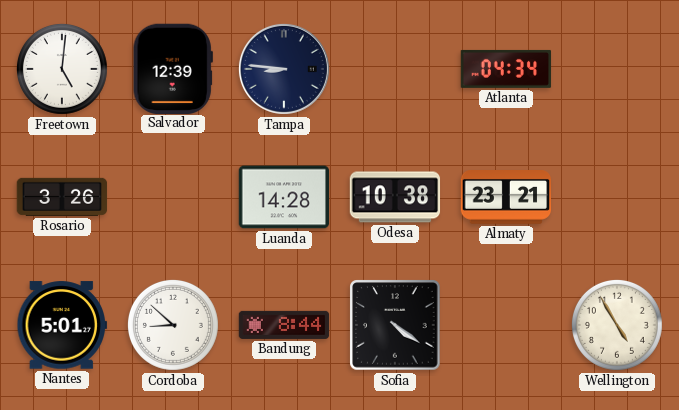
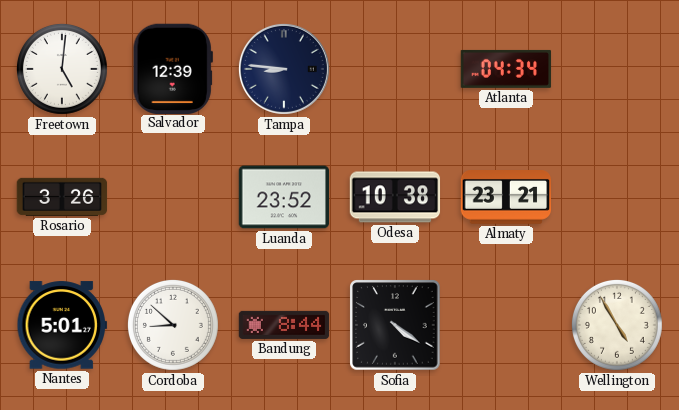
Luanda: 14:28 -> 23:52 (284, 197)
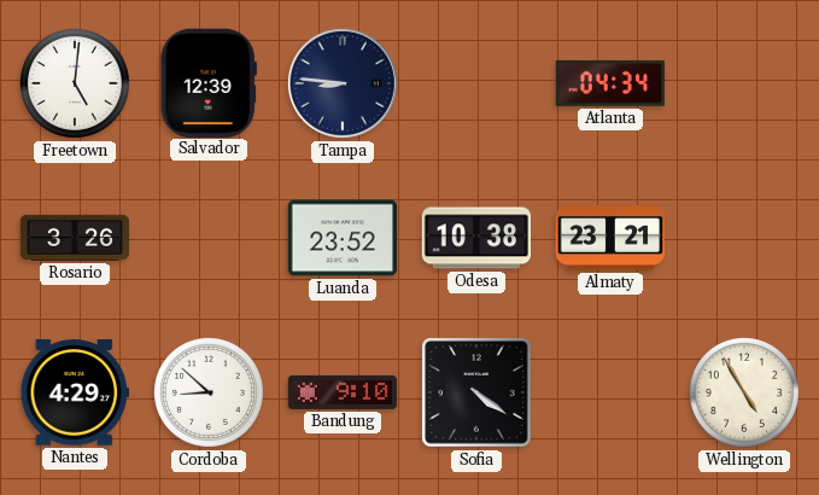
Nantes: 5:01 -> 4:29 (75, 392)
Bandung: 8:44 -> 9:10 (343, 392)
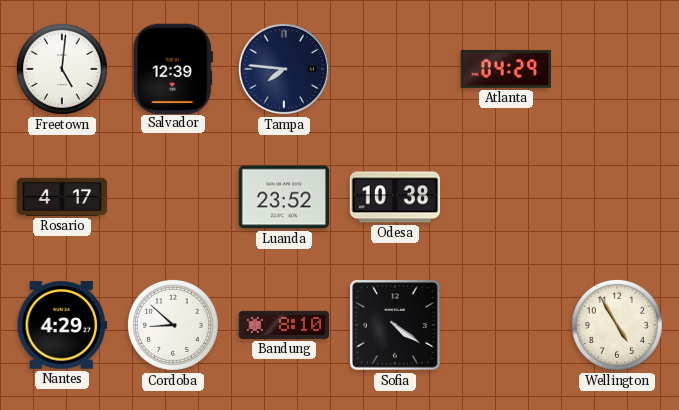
Tampa: 8:46 -> 7:46 (284, 69)
Atlanta: 04:34 -> 04:29 (506, 69)
Rosario: 3:26 -> 4:17 (62, 197)
Almaty: 23:21 -> none (610, 239)
Bandung: 9:10 -> 8:10 (284, 325)
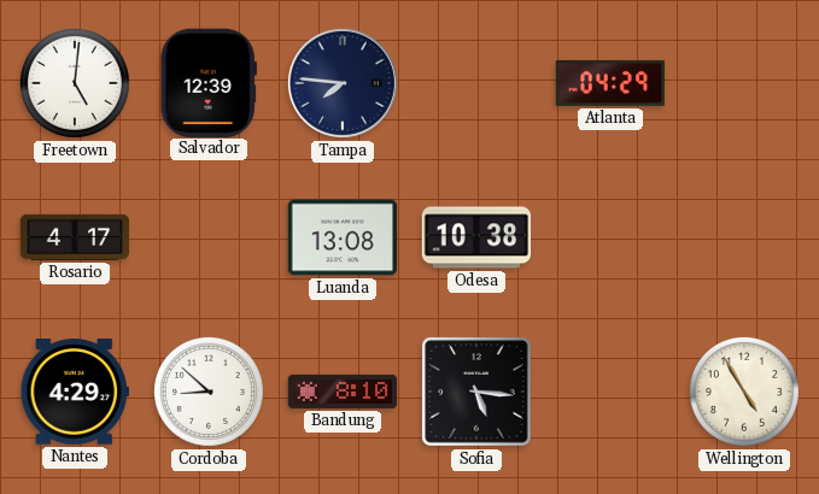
Luanda: 23:52 -> 13:08 (343, 237)
Sofia: 4:21 -> 5:16 (476, 392)
